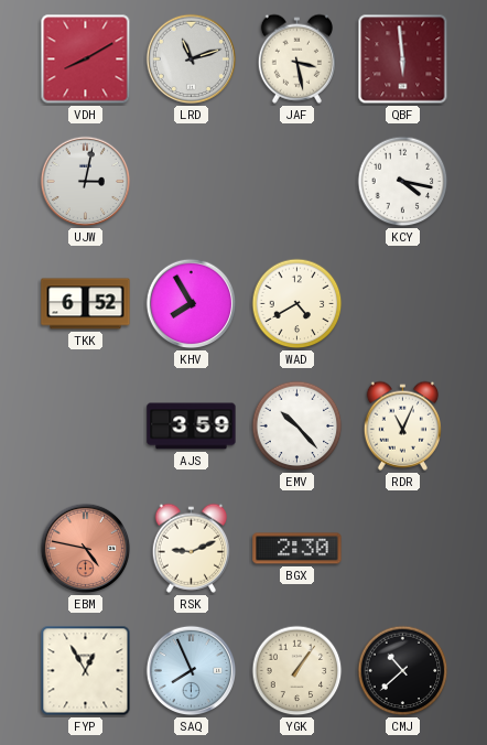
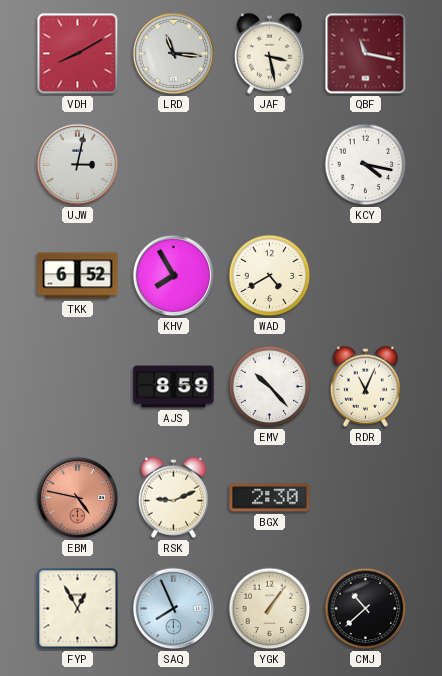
LRD: 11:12 -> 11:16 (174, 54)
QBF: 5:59 -> 11:17 (366, 54)
AJS: 3:59 -> 8:59 (174, 387)
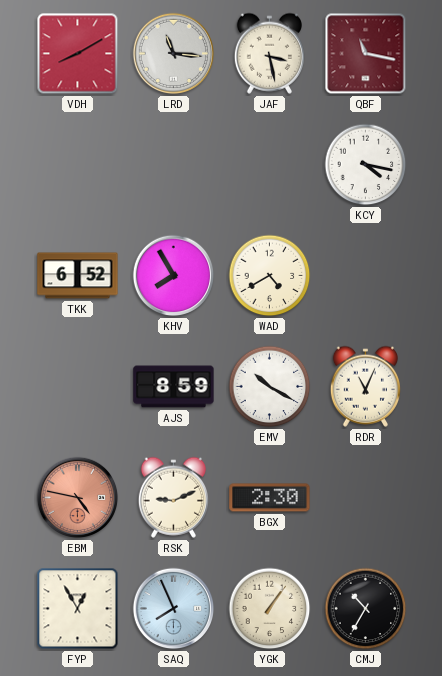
UJW: 3:02 -> none (78, 165)
EMV: 10:23 -> 10:20 (270, 387)
CMJ: 10:38 -> 10:35 (366, 609)
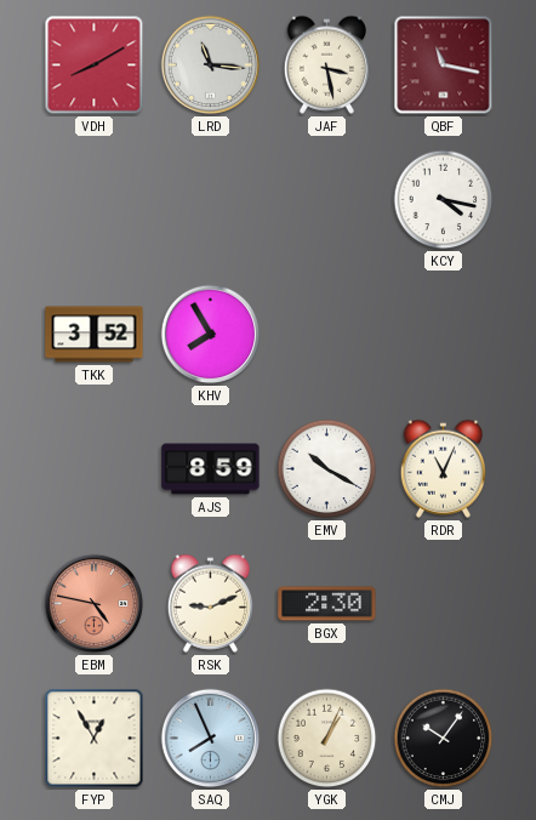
TKK: 6:52 -> 3:52 (95, 335)
WAD: 4:40 -> none (270, 276)
YGK: 1:06 -> 1:04 (327, 739)
CMJ: 10:35 -> 10:06 (444, 739)
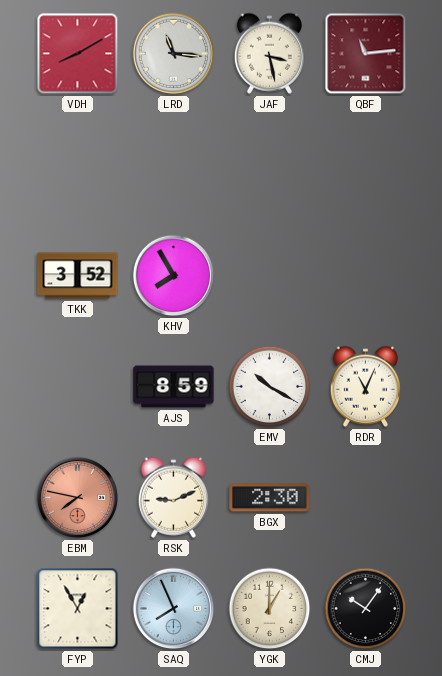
QBF: 11:17 -> 11:14 (366, 54)
KCY: 4:17 -> none (444, 200)
EBM: 4:47 -> 7:47 (78, 498)
YGK: 1:04 -> 1:00 (270, 609)
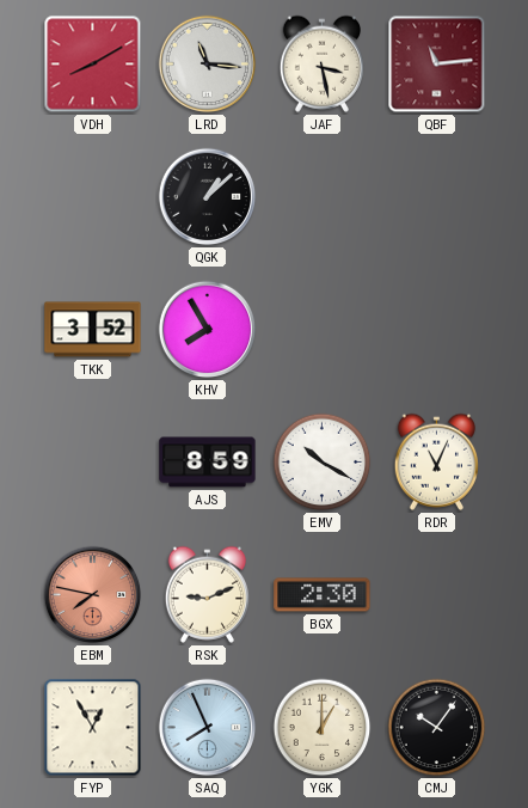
QGK: none -> 1:08 (208, 197)
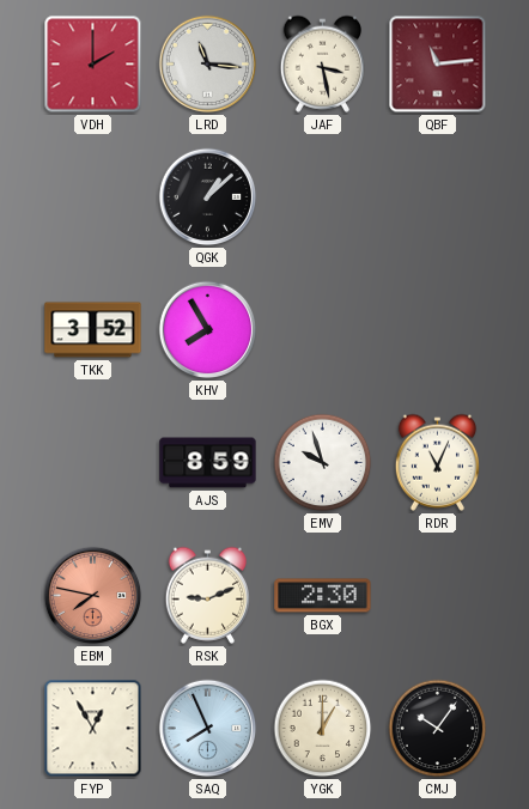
VDH: 8:10 -> 2:00 (93, 65)
EMV: 10:20 -> 9:57 (323, 463)
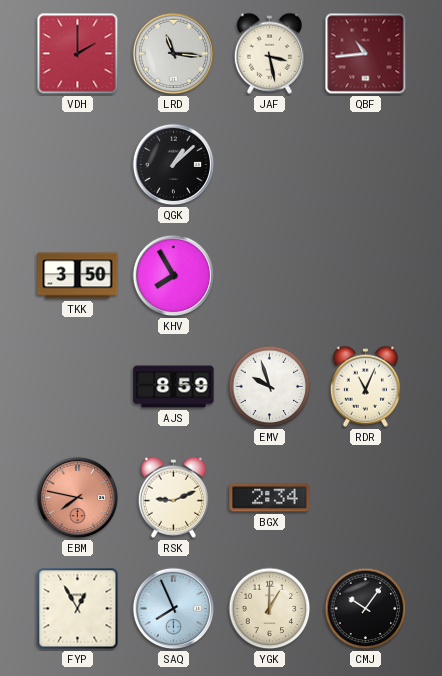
QBF: 11:14 -> 10:44 (366, 54)
TKK: 3:52 -> 3:50 (78, 276)
BGX: 2:30 -> 2:34 (270, 498)
